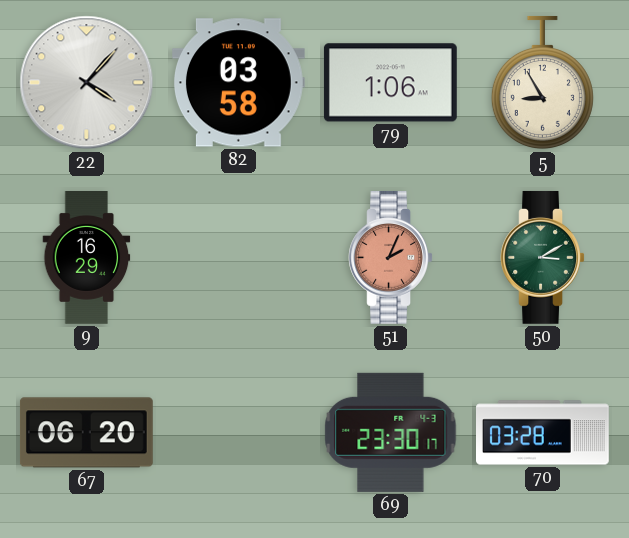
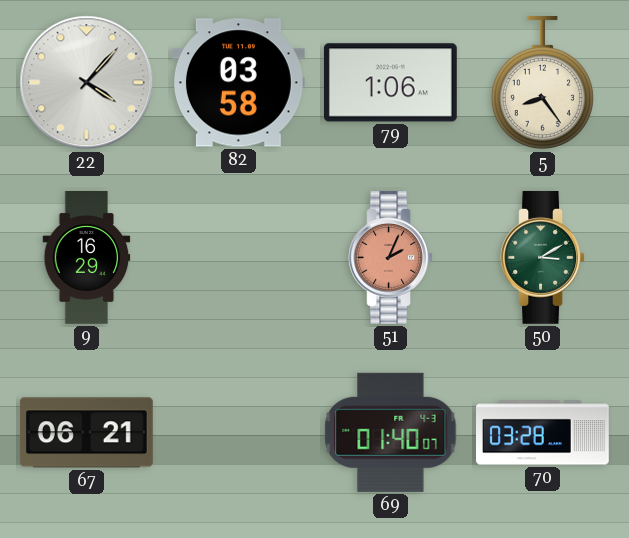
5: 8:55 -> 8:24 (542, 83)
67: 06:20 -> 06:21 (86, 433)
69: 23:30 -> 01:40 (391, 432)
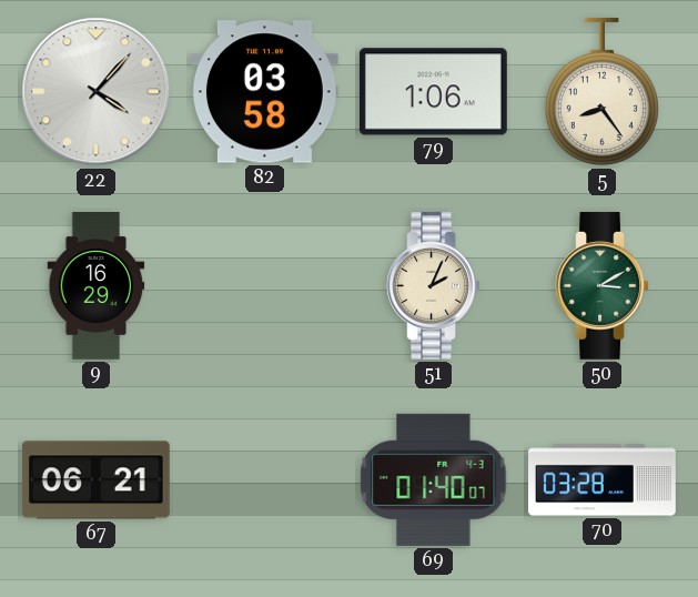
51 dial: salmon -> cream (434, 285)
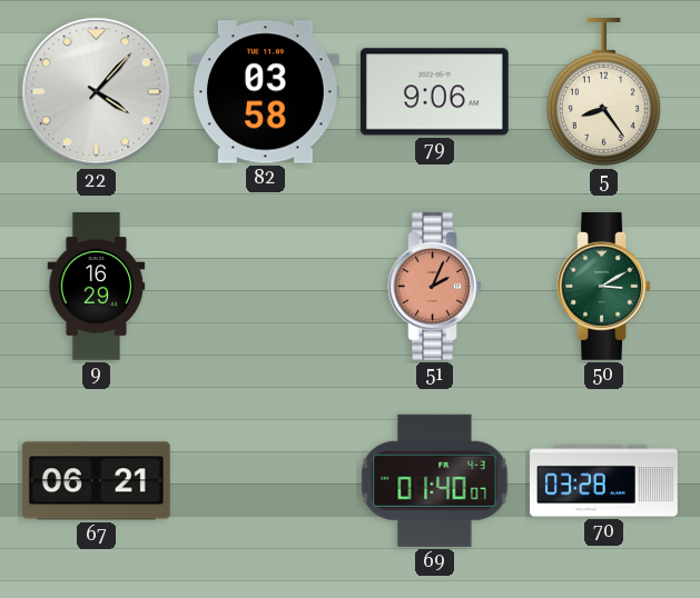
79: 1:06 -> 9:06 (434, 92)
51 dial: cream -> salmon (435, 286)
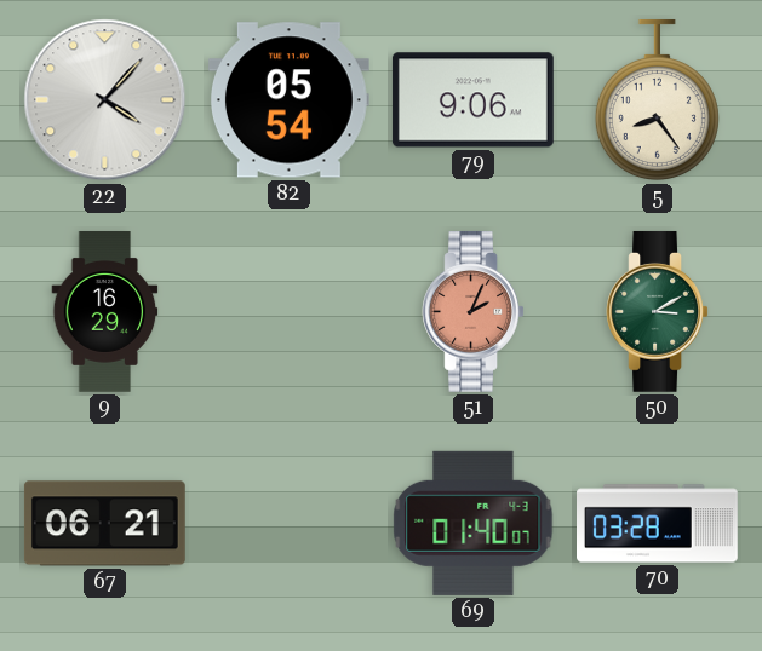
82: 03:58 -> 05:54 (288, 100)
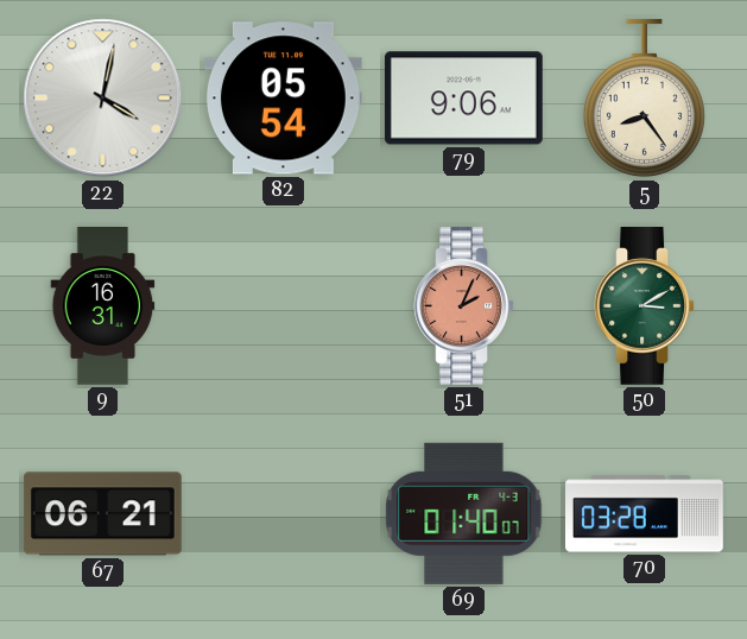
22: 4:07 -> 4:02 (103, 99)
9: 16:29 -> 16:31 (103, 306)
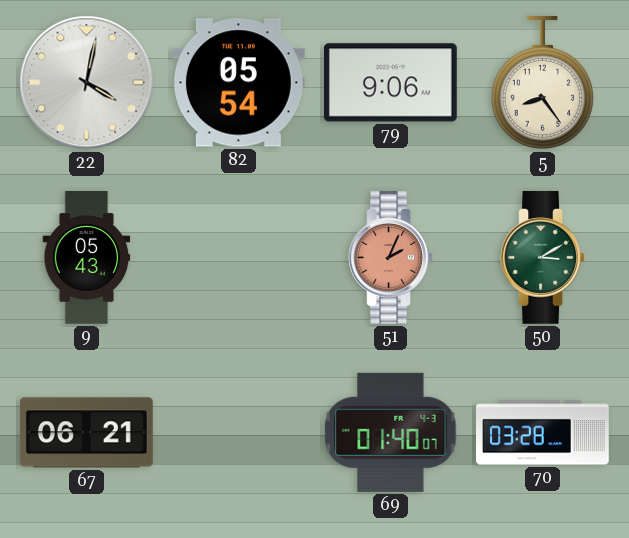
9: 16:31 -> 05:43 (87, 258)
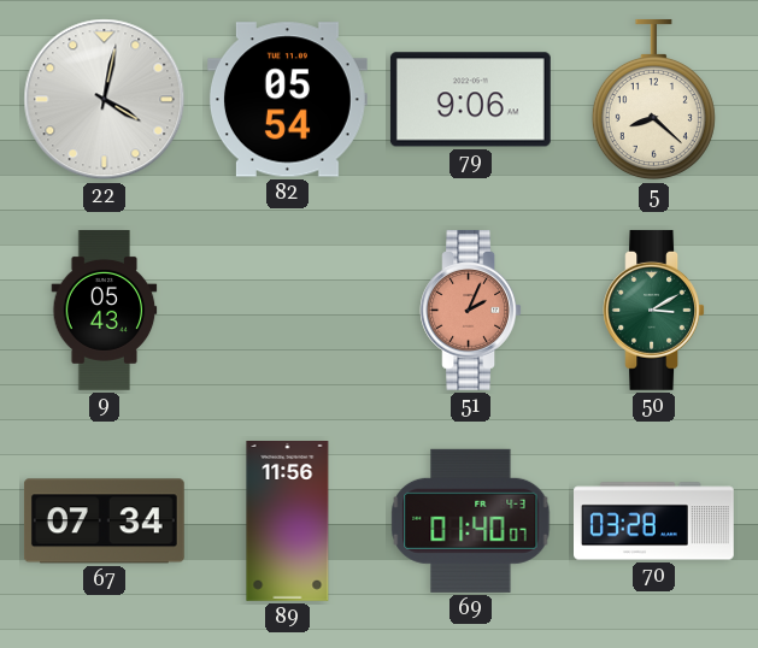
5: 8:24 -> 8:22 (653, 100)
67: 06:21 -> 07:34 (104, 522)
89: none -> 11:56 (288, 522)
